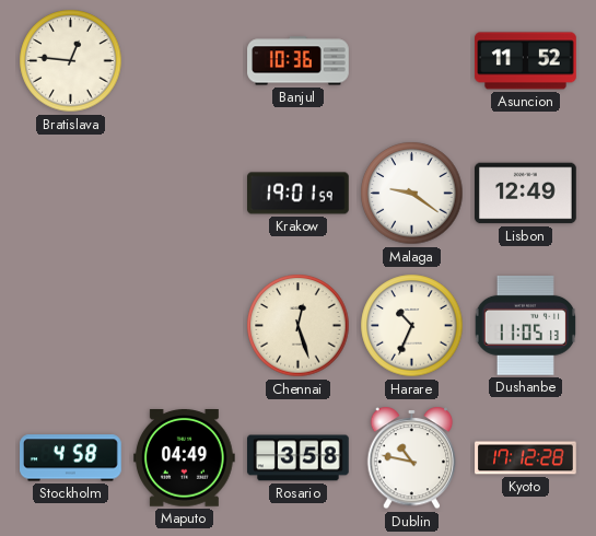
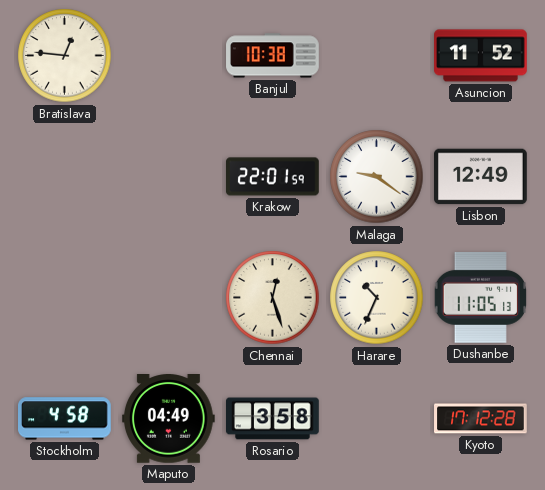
Banjul: 10:36 -> 10:38 (273, 56)
Krakow: 19:01 -> 22:01 (273, 177)
Dublin: 10:47 -> none (412, 458)
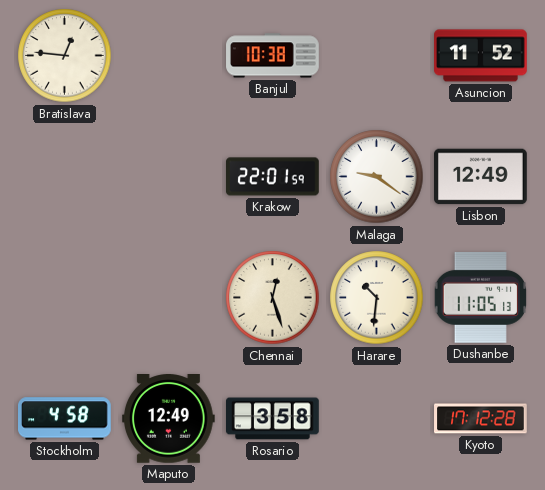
Harare: 10:34 -> 10:31 (377, 298)
Maputo: 04:49 -> 12:49 (169, 419)
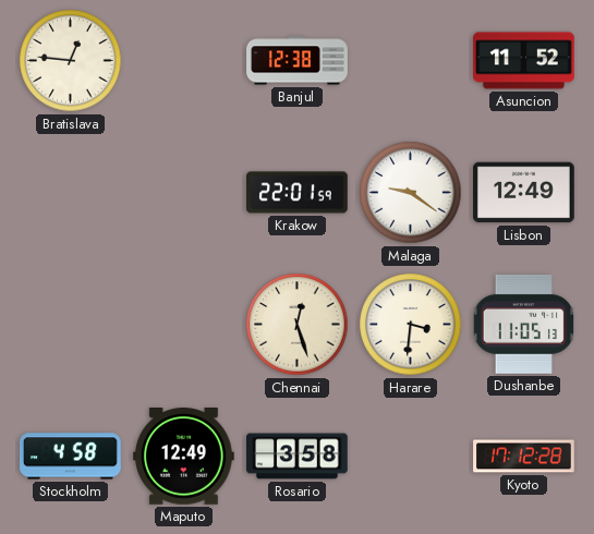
Banjul: 10:38 -> 12:38 (298, 61)
Harare: 10:31 -> 3:31 (411, 325)
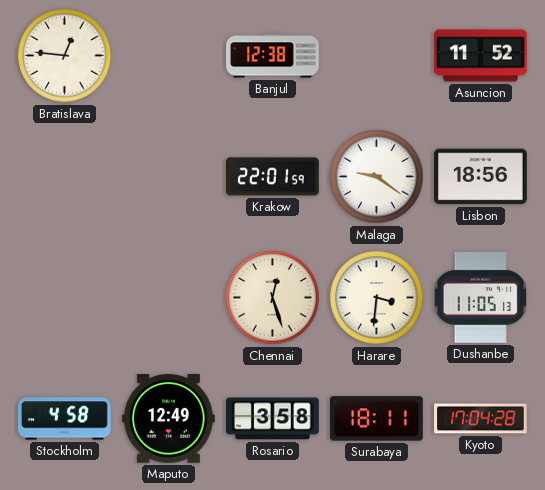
Lisbon: 12:49 -> 18:56 (481, 177)
Surabaya: none -> 18:11 (377, 419)
Kyoto: 17:12 -> 17:04 (481, 419)
